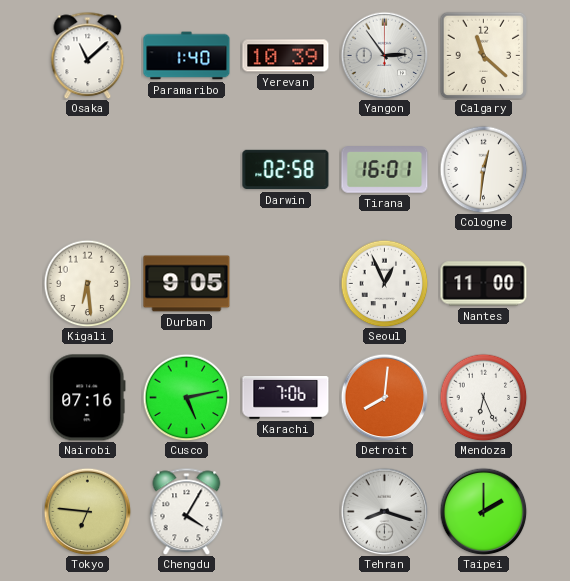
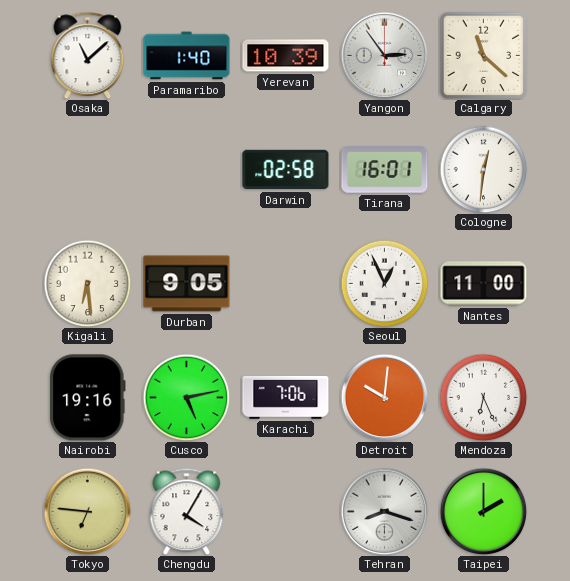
Nairobi: 07:16 -> 19:16 (88, 398)
Detroit: 8:01 -> 10:01 (384, 397)
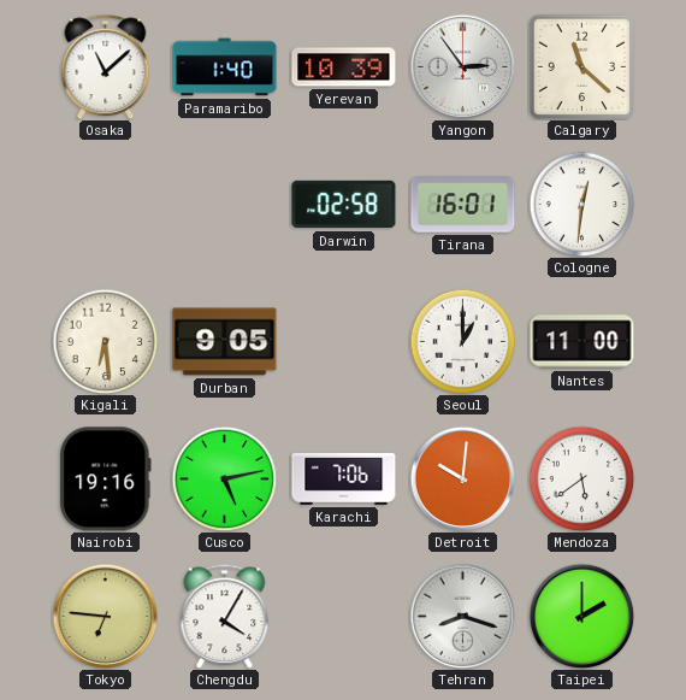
Seoul: 12:56 -> 1:00 (462, 341)
Mendoza: 6:26 -> 5:39 (581, 478)
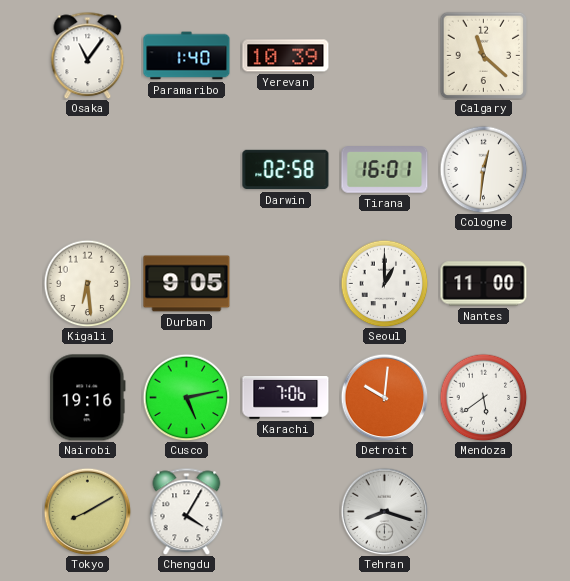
Osaka: 11:08 -> 11:06 (88, 55)
Yangon: 2:54 -> none (462, 66)
Tokyo: 6:46 -> 8:10 (87, 511)
Taipei: 2:00 -> none (581, 616)
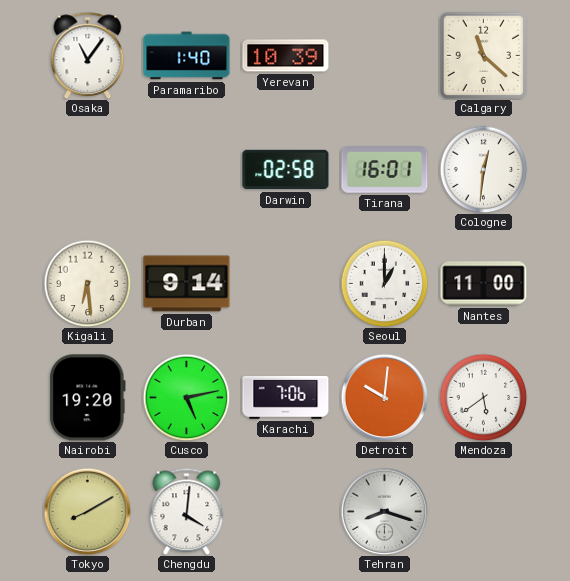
Durban: 9:05 -> 9:14 (187, 284)
Nairobi: 19:16 -> 19:20 (88, 398)
Chengdu: 4:05 -> 4:01 (187, 511)
